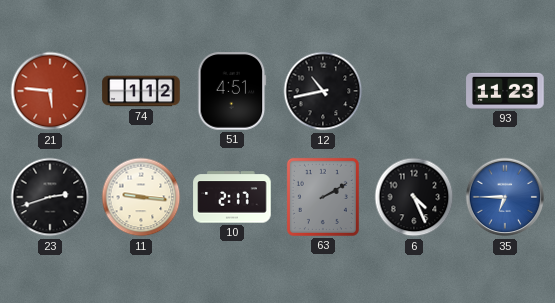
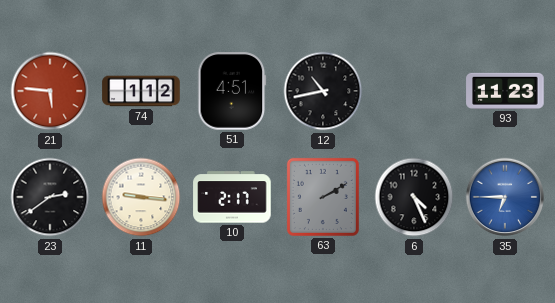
23: 2:42 -> 2:39 (50, 197)
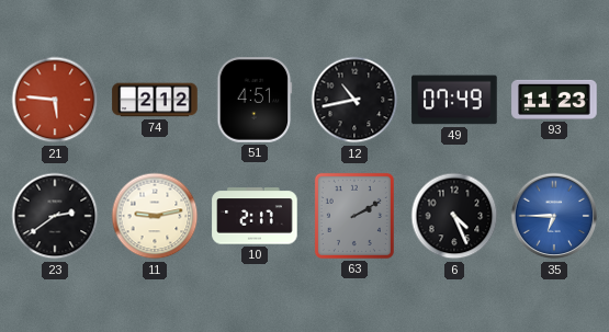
74: 1:12 -> 2:12 (155, 100)
49: none -> 07:49 (454, 100)
11: 9:16 -> 9:13 (155, 216)
